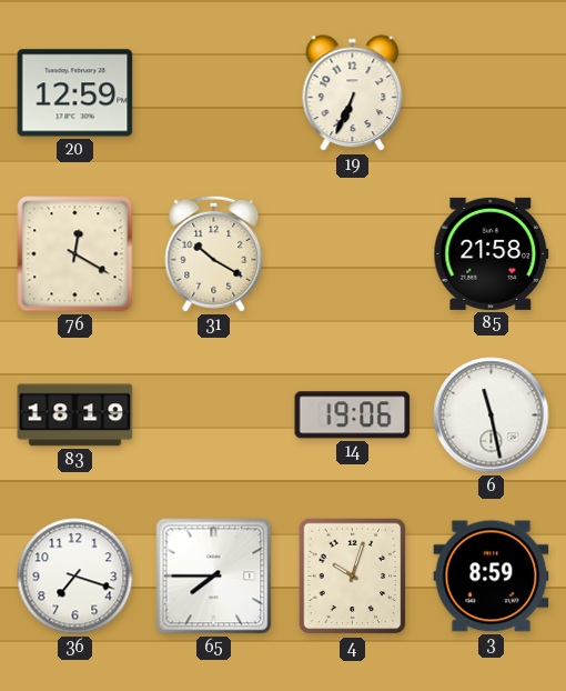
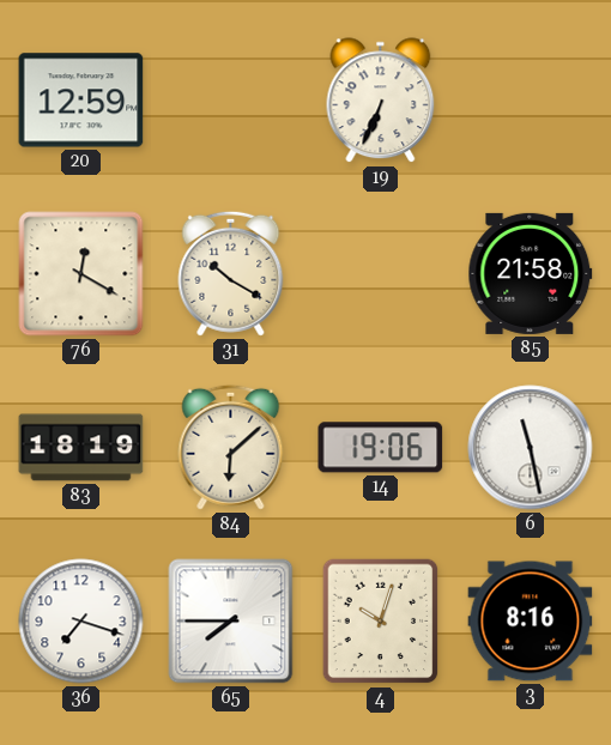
84: none -> 6:08 (231, 447)
3: 8:59 -> 8:16 (531, 622)
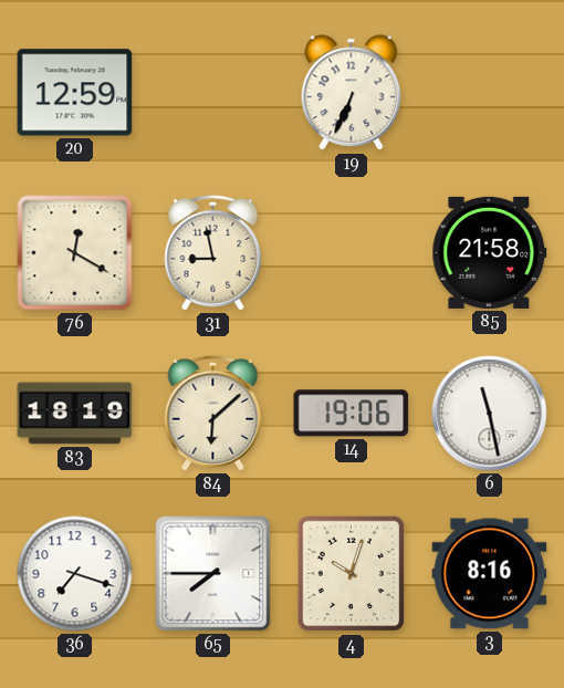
31: 10:20 -> 8:58 (213, 252)
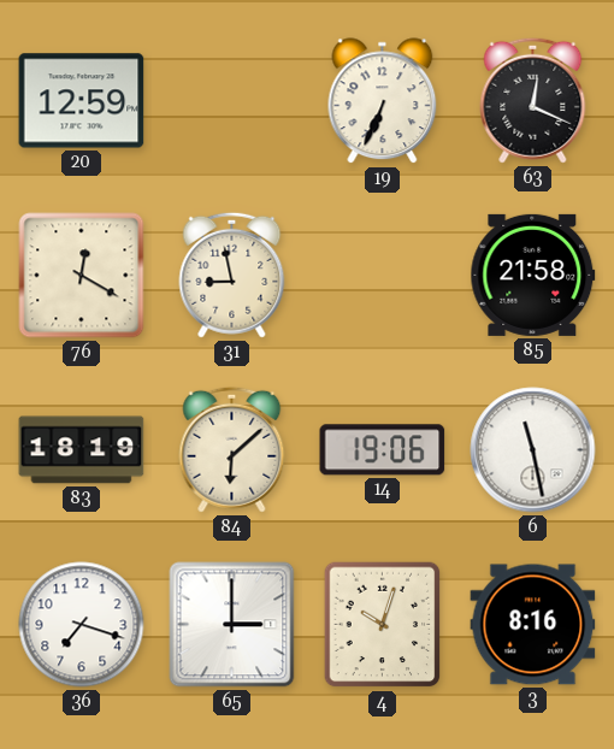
63: none -> 12:19 (533, 100)
65: 7:45 -> 3:00 (232, 625)
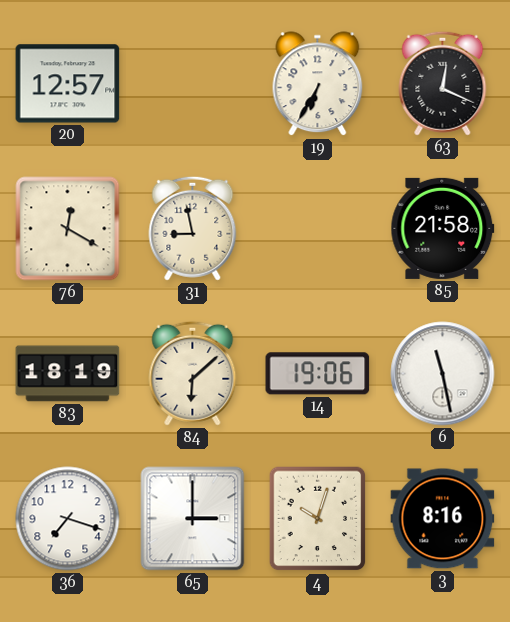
20: 12:59 -> 12:57 (68, 84)
19: 6:34 -> 6:35 (318, 84)
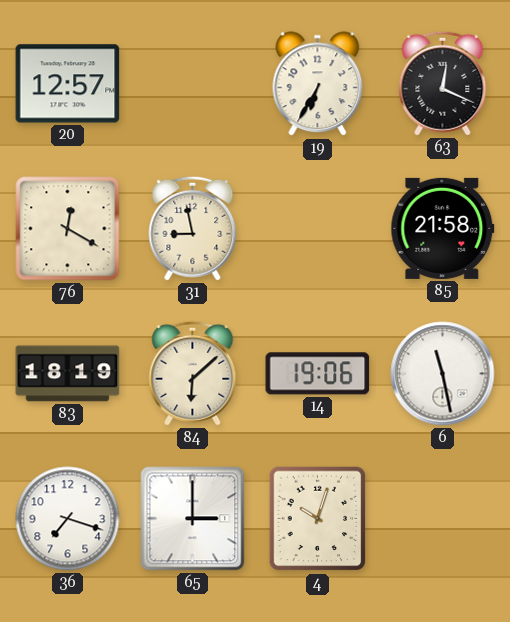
3: 8:16 -> none (443, 519)
